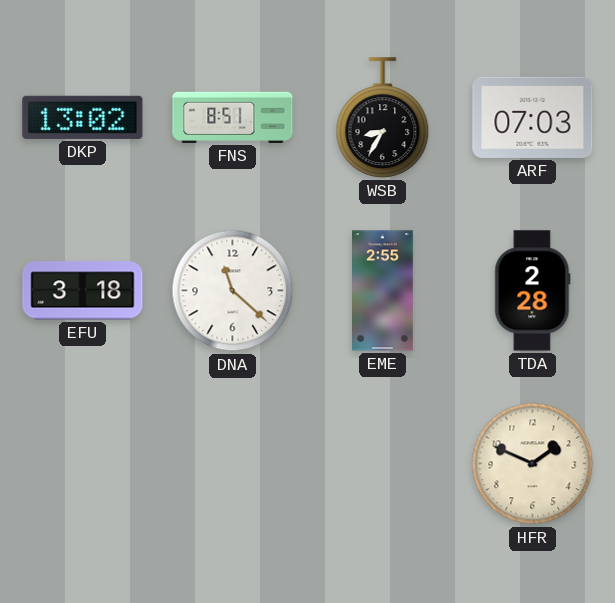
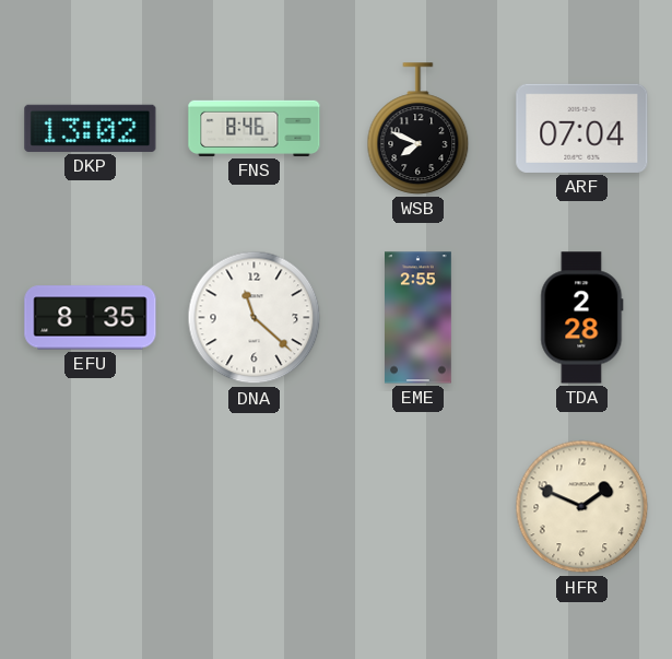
FNS: 8:51 -> 8:46 (255, 128)
WSB: 8:35 -> 7:49 (418, 129)
ARF: 07:03 -> 07:04 (582, 128)
EFU: 3:18 -> 8:35 (91, 318)
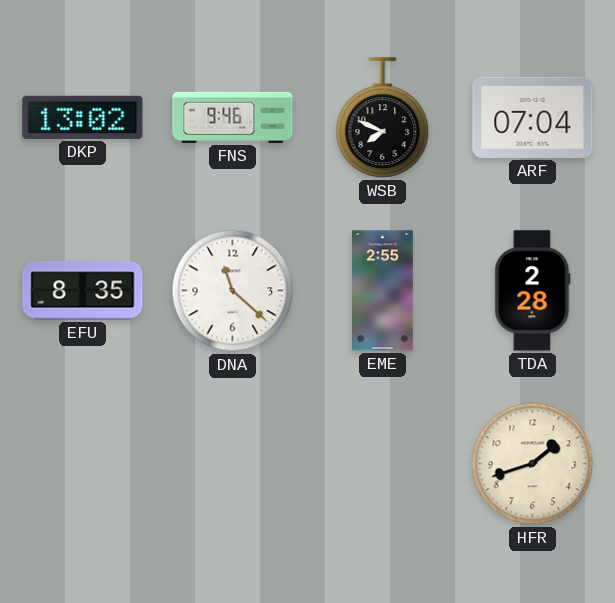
FNS: 8:46 -> 9:46 (233, 117)
HFR: 1:49 -> 1:42 (533, 464)
